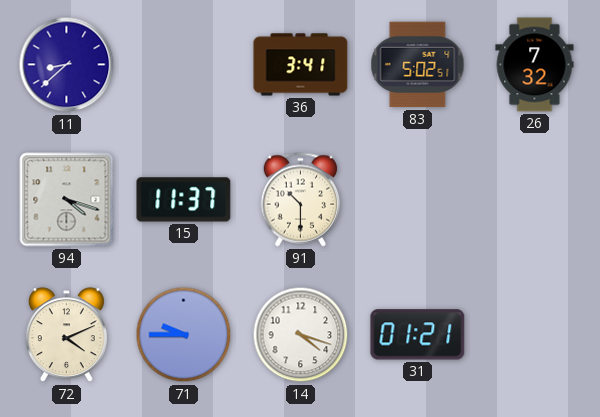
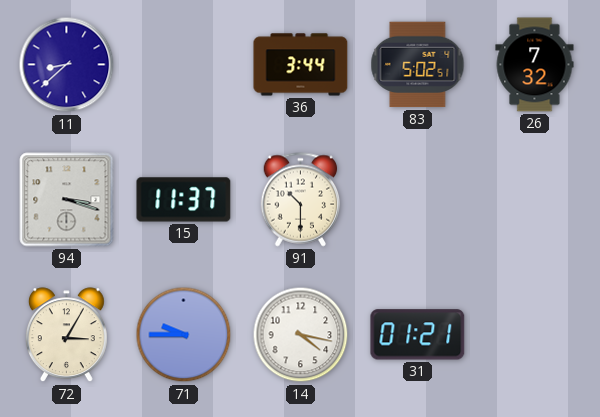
36: 3:41 -> 3:44 (301, 65)
94: 4:18 -> 3:18 (67, 200)
72: 4:11 -> 3:05 (66, 335)
14: 4:18 -> 4:17 (301, 335)
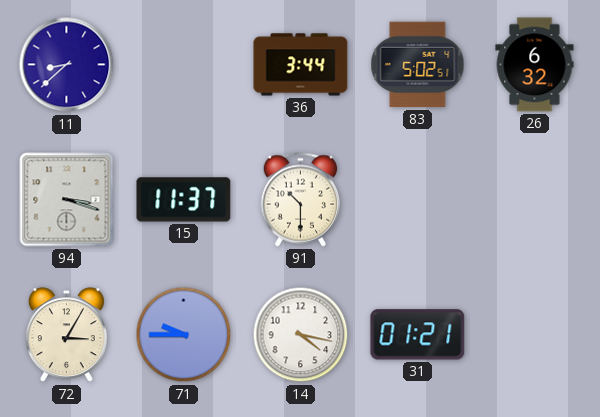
26: 7:32 -> 6:32 (535, 65)
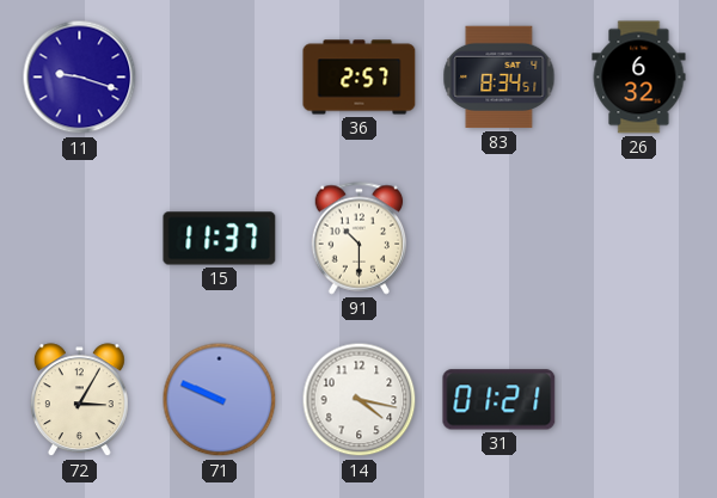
11: 8:38 -> 9:18 (80, 78)
36: 3:44 -> 2:57 (360, 78)
83: 5:02 -> 8:34 (500, 78)
94: 3:18 -> none (67, 200)
71: 9:45 -> 9:49 (220, 400)
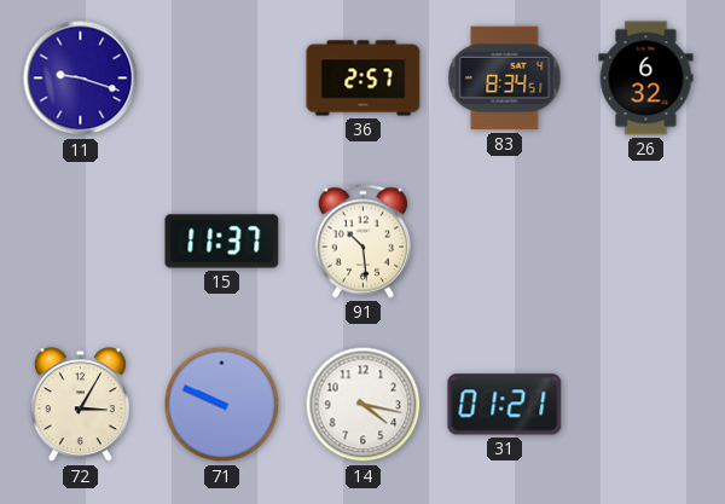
91: 10:30 -> 10:29 (364, 242)
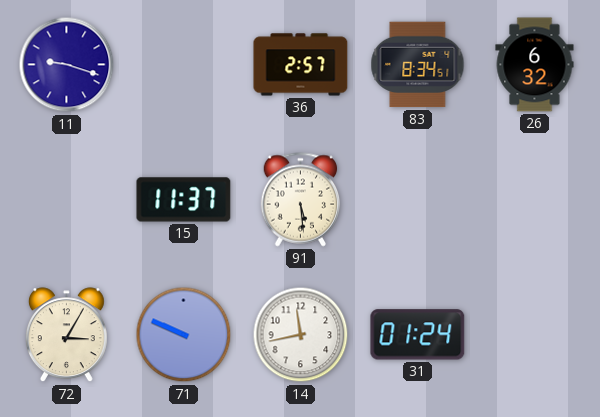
91: 10:29 -> 5:29 (301, 200)
14: 4:17 -> 11:43 (301, 335)
31: 01:21 -> 01:24 (418, 335)
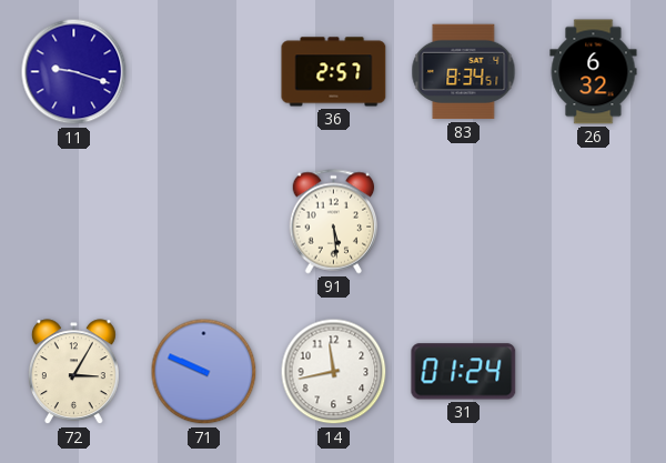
15: 11:37 -> none (184, 200)
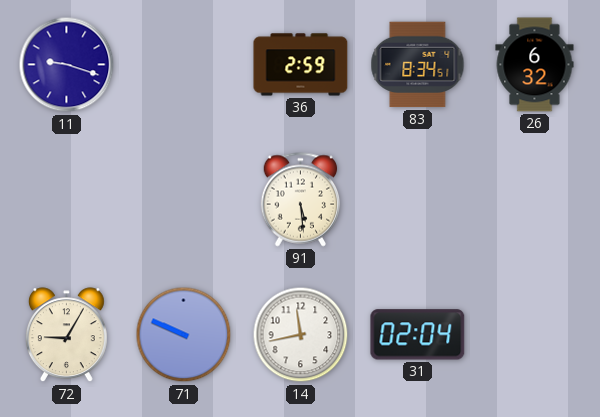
36: 2:57 -> 2:59 (301, 65)
72: 3:05 -> 9:05 (66, 335)
31: 01:24 -> 02:04 (418, 335)
